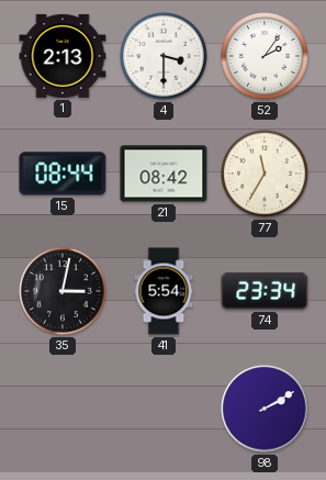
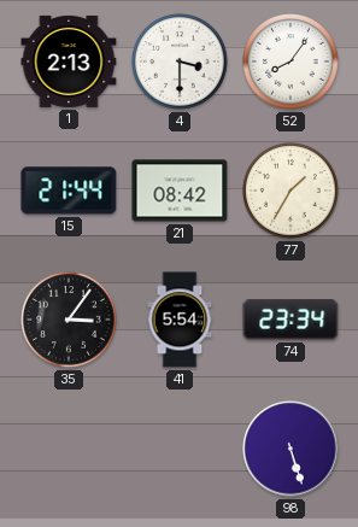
52: 2:06 -> 8:06 (290, 62)
15: 08:44 -> 21:44 (69, 191)
77: 11:35 -> 1:35 (290, 191)
35: 3:02 -> 3:06 (69, 320)
98: 2:10 -> 5:27 (290, 449)
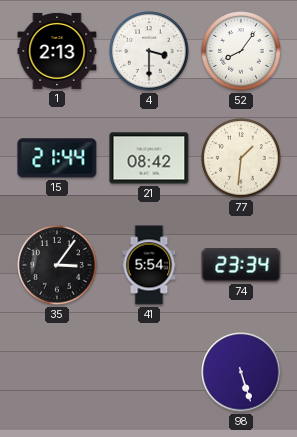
77: 1:35 -> 1:31 (241, 158)
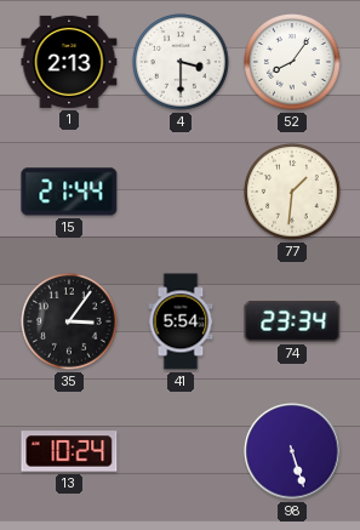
21: 08:42 -> none (149, 158)
13: none -> 10:24 (69, 451)
